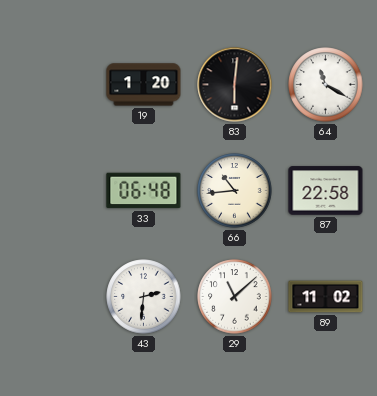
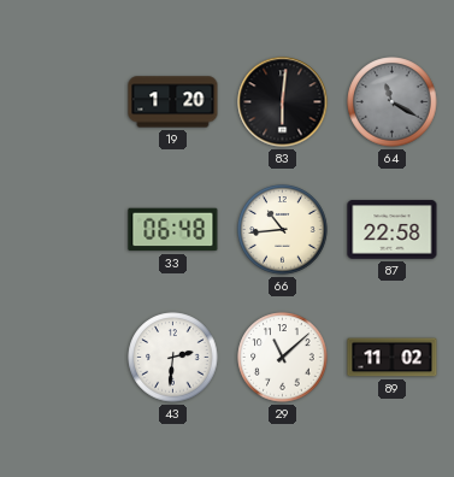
64 dial: white -> grey (393, 102)
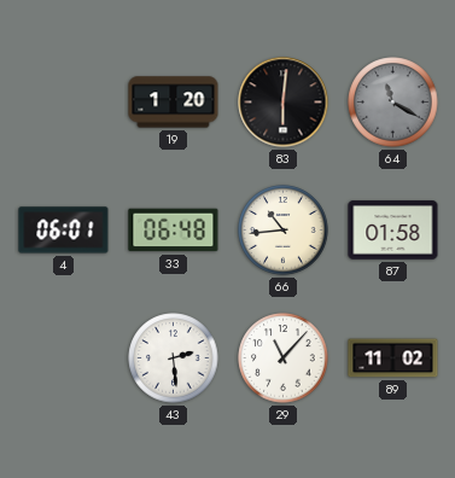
4: none -> 06:01 (64, 231)
87: 22:58 -> 01:58 (393, 231)
43: 2:31 -> 2:29 (174, 358)
29: 11:08 -> 11:07 (284, 358)
